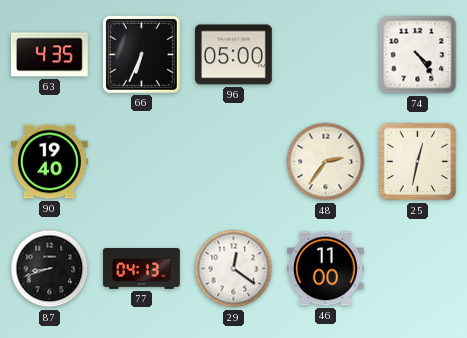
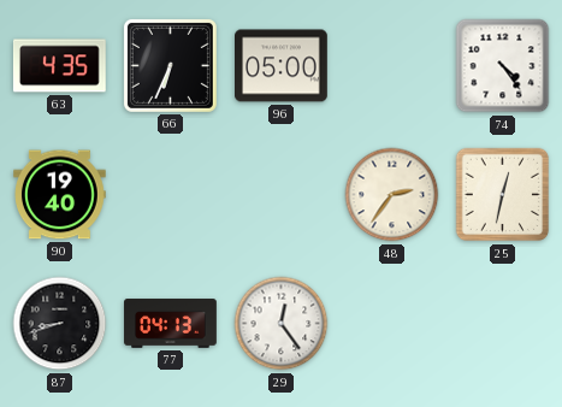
29: 12:21 -> 12:24 (282, 324)
46: 11:00 -> none (326, 269)
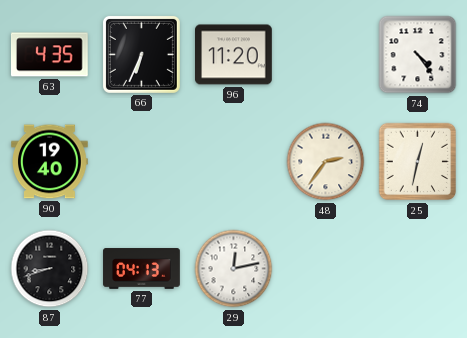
96: 05:00 -> 11:20 (234, 55)
29: 12:24 -> 12:13 (234, 269)
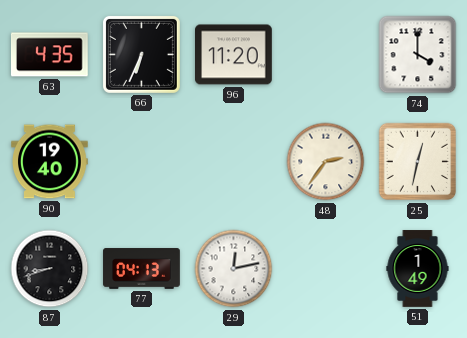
74: 4:24 -> 4:00 (418, 55)
51: none -> 1:49 (418, 269)
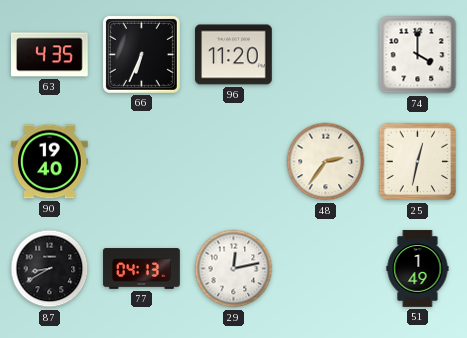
87: 8:42 -> 8:40 (50, 269)
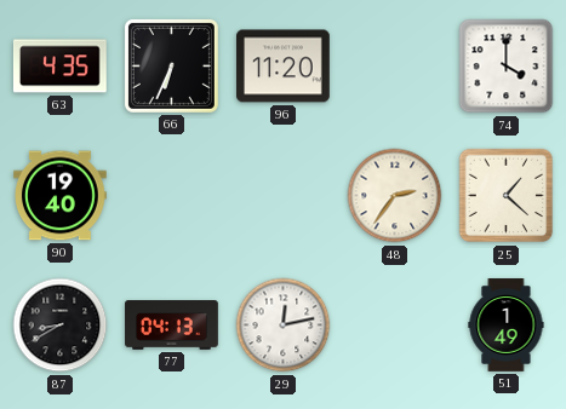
25: 12:32 -> 1:22 (507, 196)
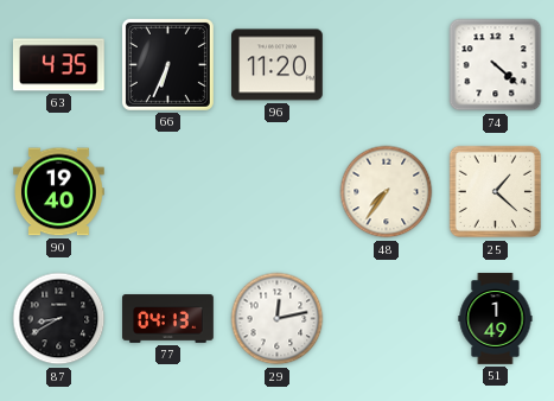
74: 4:00 -> 4:22 (496, 65)
48: 2:36 -> 7:36 (387, 192)
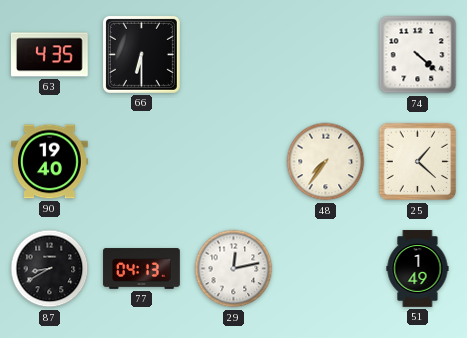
66: 6:34 -> 6:30 (141, 54)
96: 11:20 -> none (278, 65)
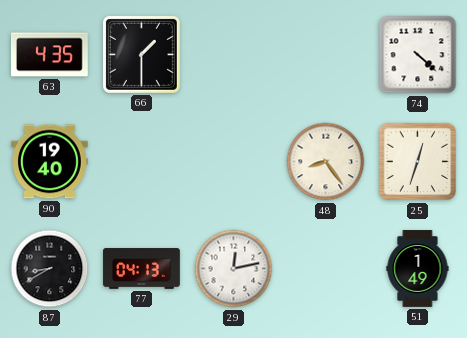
66: 6:30 -> 1:30 (141, 54)
48: 7:36 -> 8:24 (326, 162)
25: 1:22 -> 12:33 (418, 162)
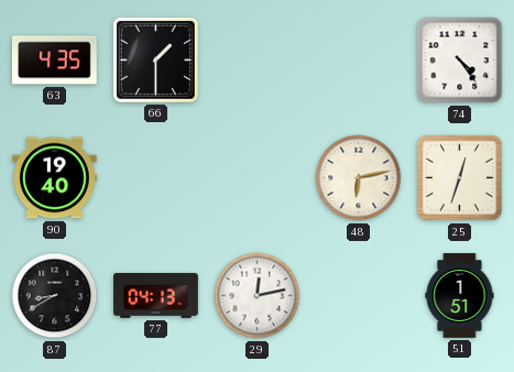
74: 4:22 -> 4:24 (460, 61)
48: 8:24 -> 6:13 (359, 178)
51: 1:49 -> 1:51 (460, 296)
